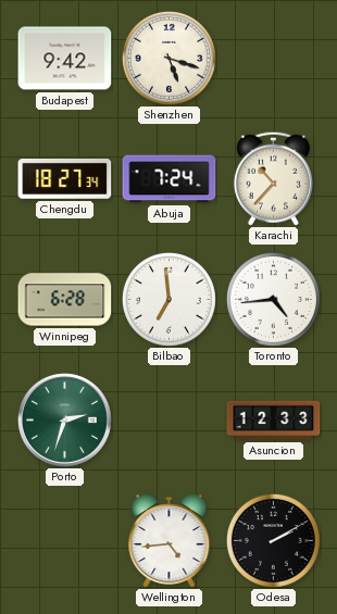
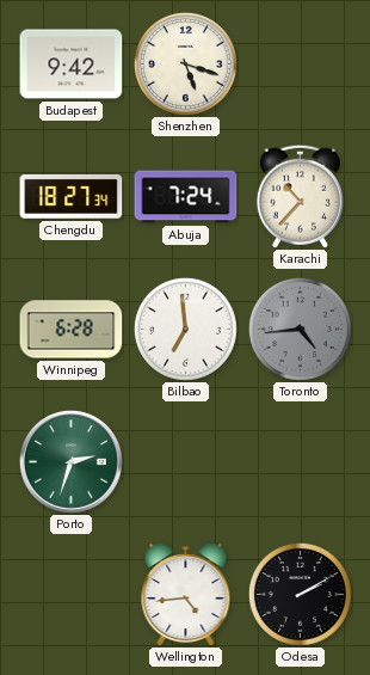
Toronto dial: white -> grey (300, 329)
Asuncion: 12:33 -> none (274, 421)
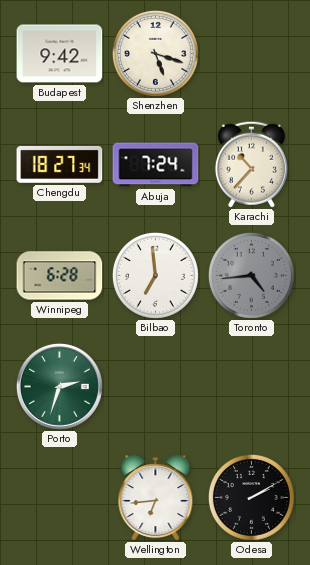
Wellington: 4:44 -> 6:44 (156, 497)
